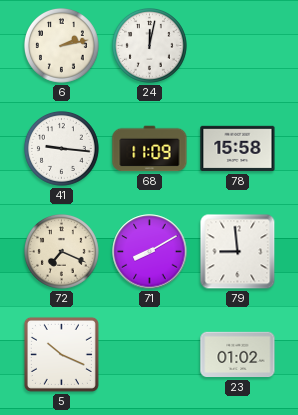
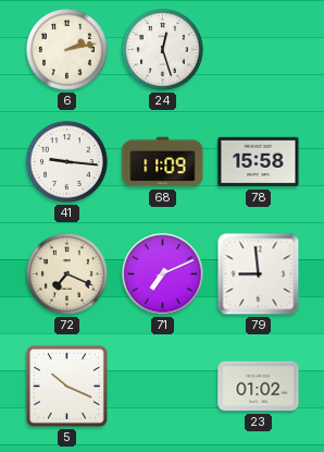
24: 12:02 -> 12:27 (163, 50)
71: 8:10 -> 7:11 (163, 274)
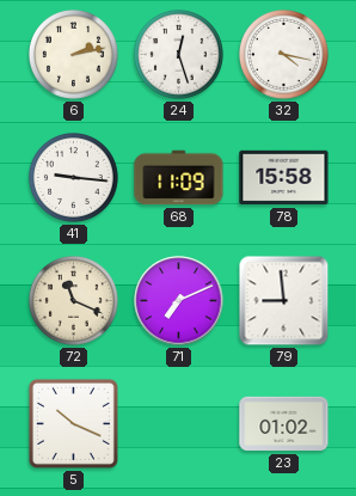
32: none -> 4:17 (284, 55)
72: 7:19 -> 11:19 (74, 301)
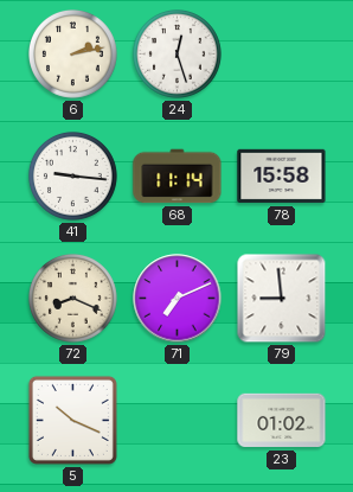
32: 4:17 -> none (284, 55)
68: 11:09 -> 11:14 (178, 177)
72: 11:19 -> 8:19 (73, 299)
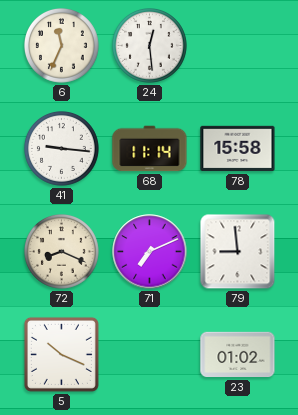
6: 2:13 -> 11:34 (62, 46)
24: 12:27 -> 12:29 (150, 46)
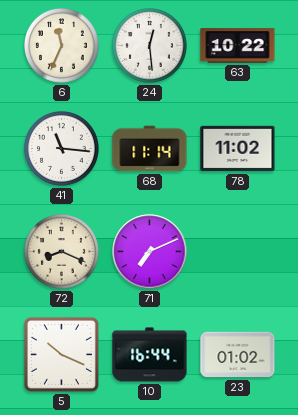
63: none -> 10:22 (238, 46)
41: 9:16 -> 11:16 (62, 149)
78: 15:58 -> 11:02 (238, 149)
79: 8:59 -> none (238, 252)
10: none -> 16:44 (150, 355)
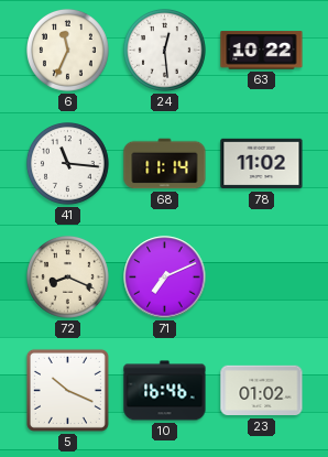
10: 16:44 -> 16:46 (165, 391)
